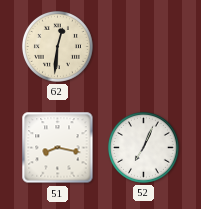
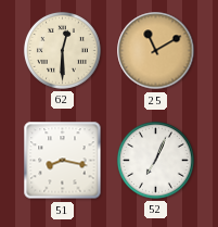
62: 12:31 -> 12:30 (62, 50)
25: none -> 11:10 (156, 51)
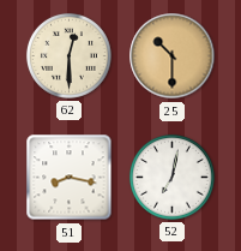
25: 11:10 -> 10:30 (173, 56)
52: 7:04 -> 7:02 (171, 177)
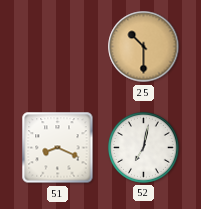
62: 12:30 -> none (68, 55)
51: 8:17 -> 8:19 (58, 148)
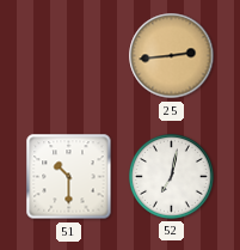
25: 10:30 -> 2:44 (172, 56)
51: 8:19 -> 10:30 (69, 177)
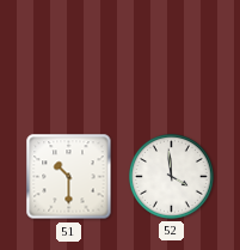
25: 2:44 -> none (172, 56)
52: 7:02 -> 3:59 (171, 176)
